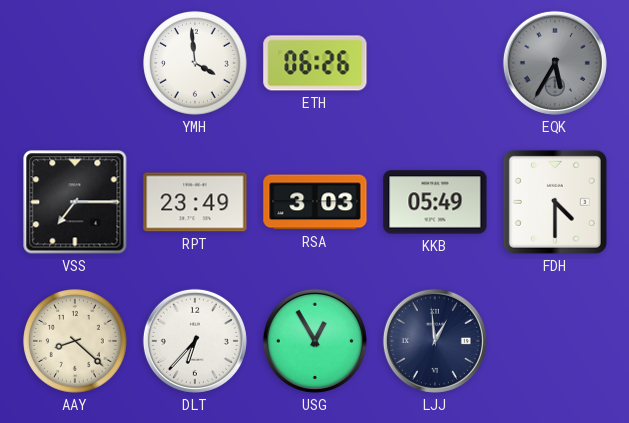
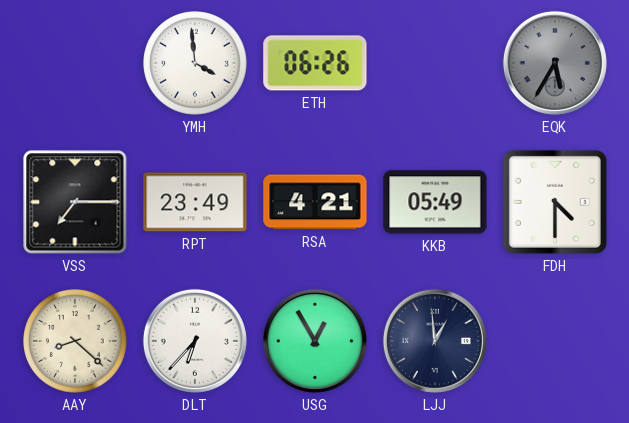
RSA: 3:03 -> 4:21 (315, 202)
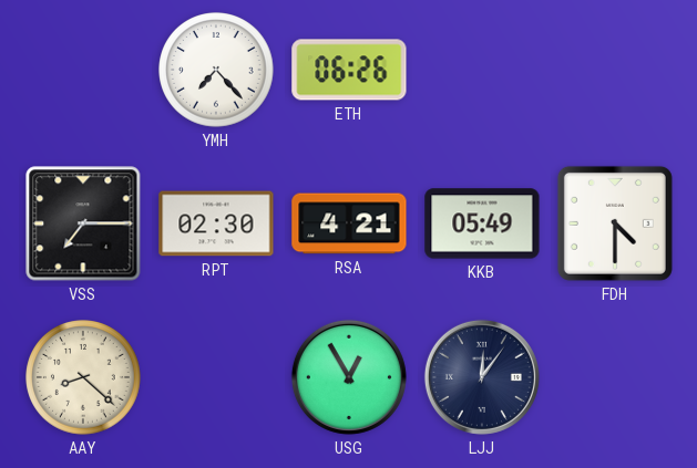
YMH: 3:59 -> 7:23 (216, 70)
EQK: 5:35 -> none (555, 63)
RPT: 23:49 -> 02:30 (216, 223)
DLT: 6:37 -> none (195, 341)
LJJ: 12:59 -> 12:06 (482, 377)
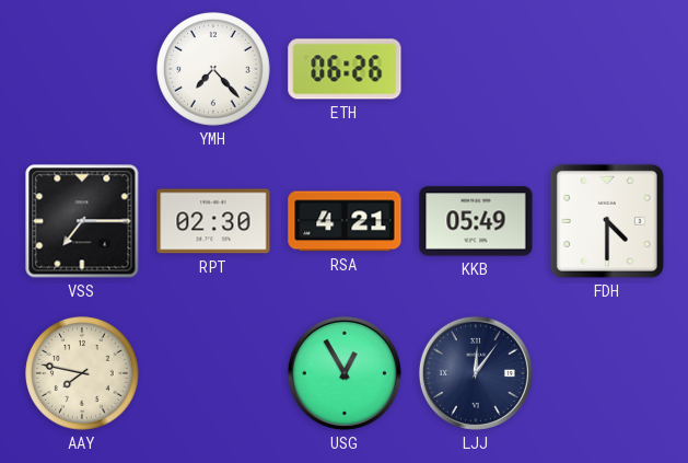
AAY: 8:22 -> 7:47 (82, 373)
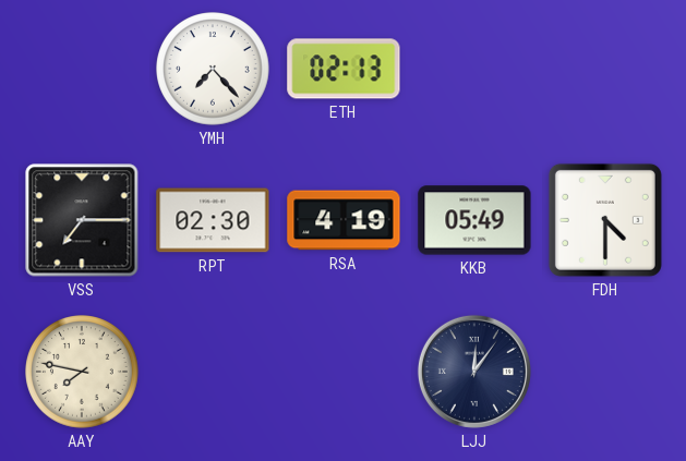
ETH: 06:26 -> 02:13 (344, 69)
RSA: 4:21 -> 4:19 (344, 220)
USG: 12:55 -> none (345, 373)
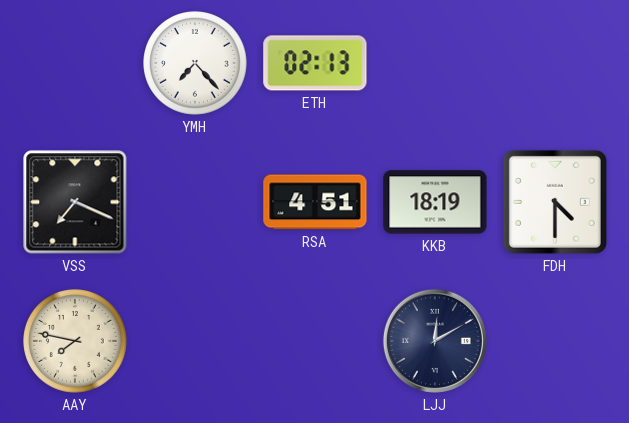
VSS: 7:15 -> 7:19 (75, 202)
RPT: 02:30 -> none (213, 220)
RSA: 4:19 -> 4:51 (315, 202)
KKB: 05:49 -> 18:19 (435, 202)
LJJ: 12:06 -> 12:10 (435, 341)
